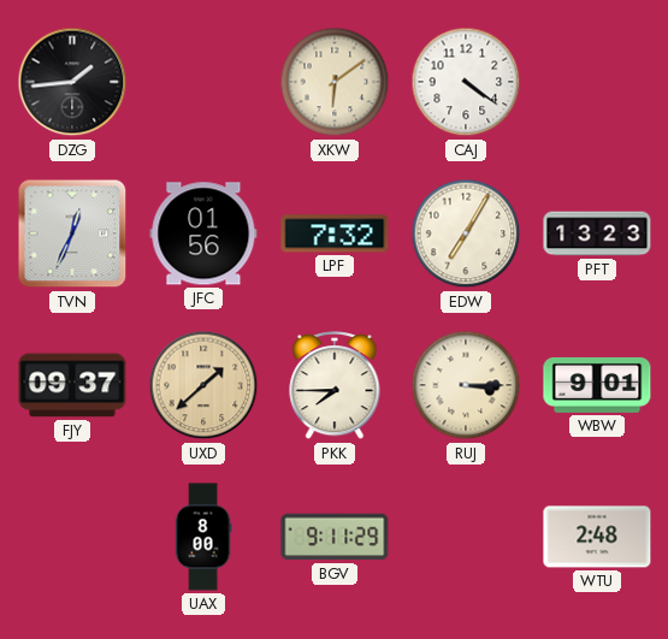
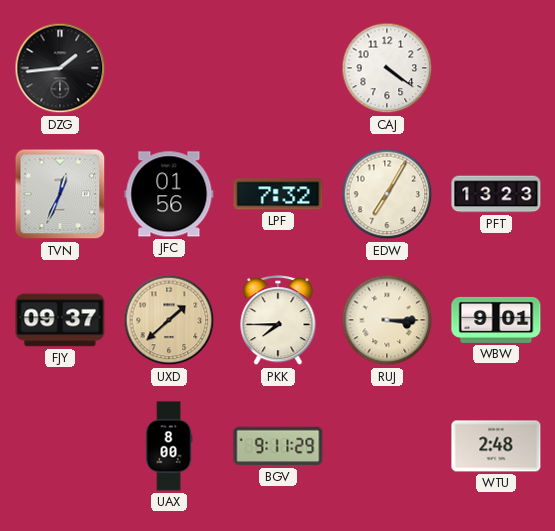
XKW: 6:09 -> none (335, 82)
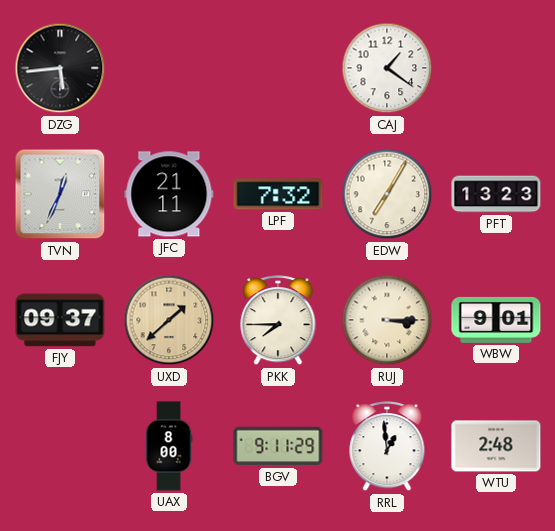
DZG: 1:44 -> 5:44 (60, 68)
CAJ: 4:21 -> 1:21 (387, 68)
JFC: 01:56 -> 21:11 (169, 194)
RRL: none -> 12:59 (387, 447)
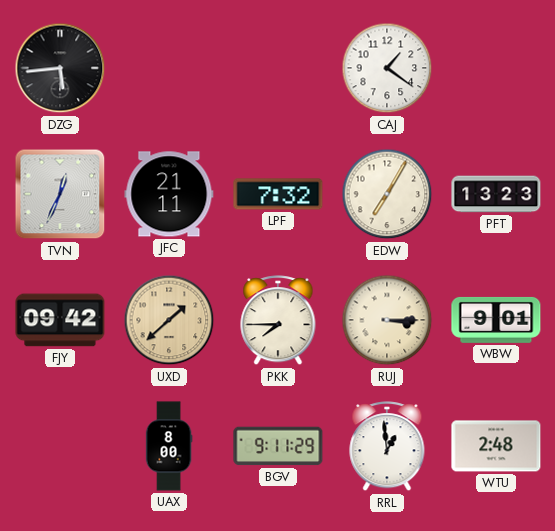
FJY: 09:37 -> 09:42 (60, 320)
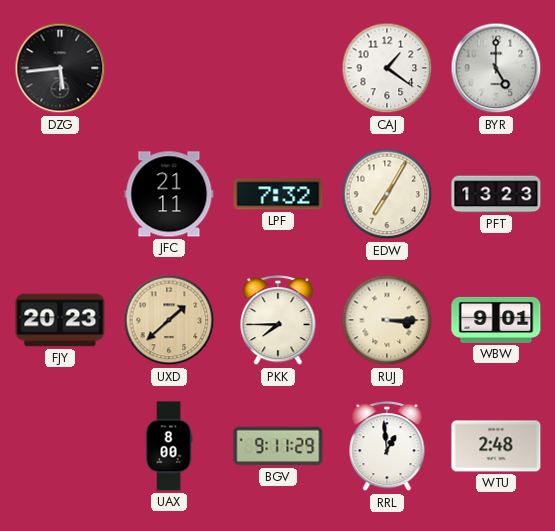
BYR: none -> 5:00 (496, 68)
TVN: 12:34 -> none (60, 194)
FJY: 09:42 -> 20:23 (60, 320)
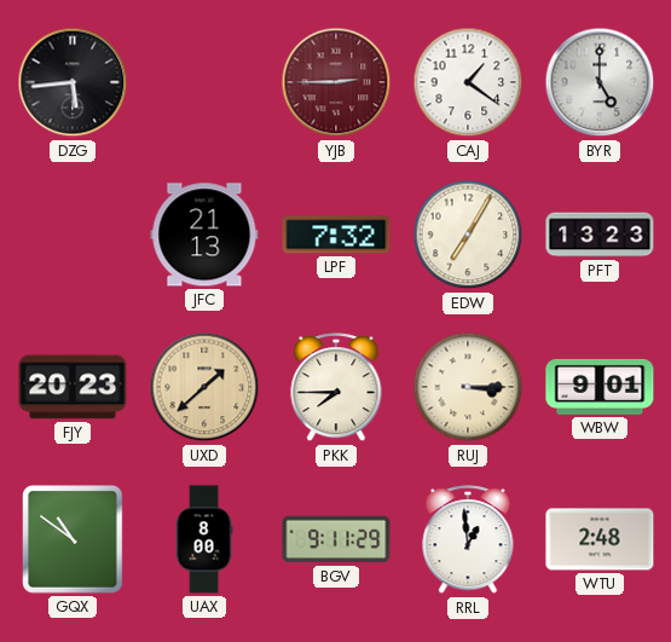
YJB: none -> 2:45 (336, 82)
JFC: 21:11 -> 21:13 (204, 235)
GQX: none -> 10:51 (74, 539)
